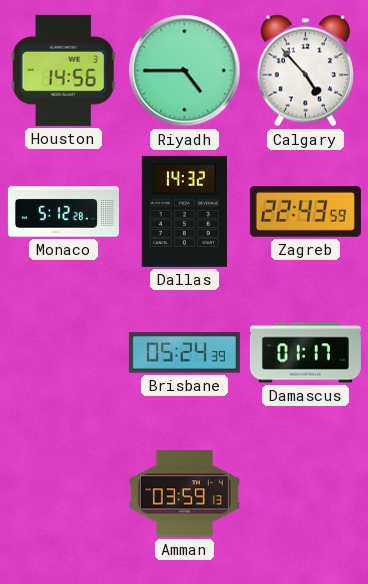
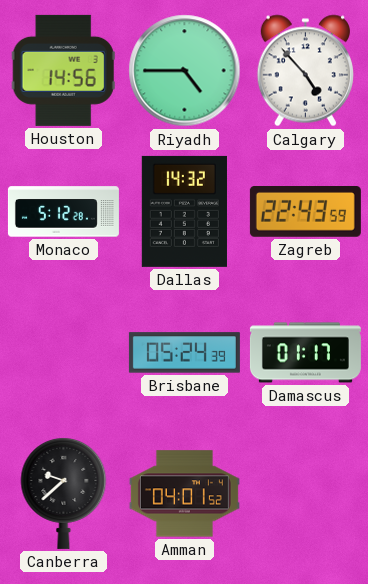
Canberra: none -> 9:38 (64, 494)
Amman: 03:59 -> 04:01 (184, 494)
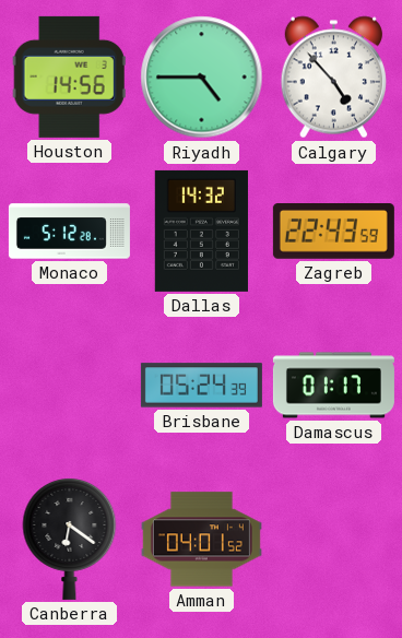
Canberra: 9:38 -> 6:21 (70, 540)
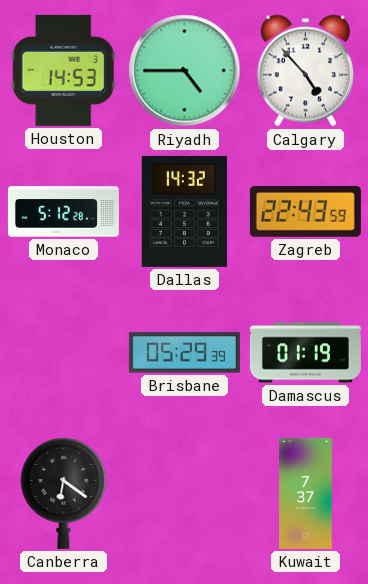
Houston: 14:56 -> 14:53 (63, 70)
Brisbane: 05:24 -> 05:29 (184, 353)
Damascus: 01:17 -> 01:19 (305, 353)
Amman: 04:01 -> none (201, 540)
Kuwait: none -> 7:37 (306, 493)
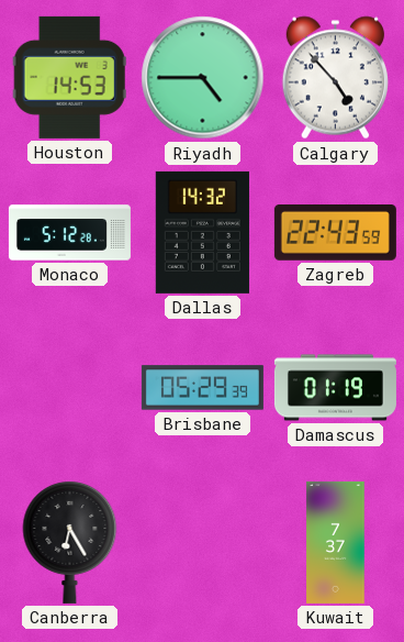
Canberra: 6:21 -> 6:25 (70, 543)
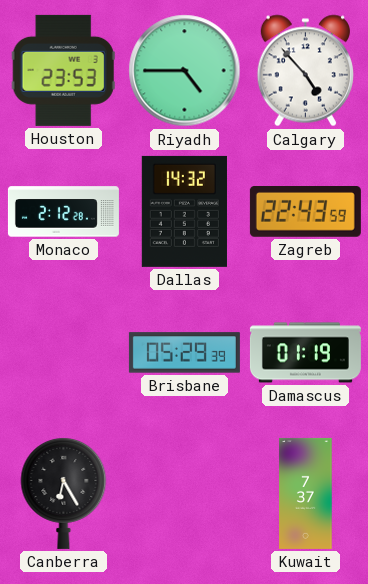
Houston: 14:53 -> 23:53 (63, 70)
Monaco: 5:12 -> 2:12 (63, 212)
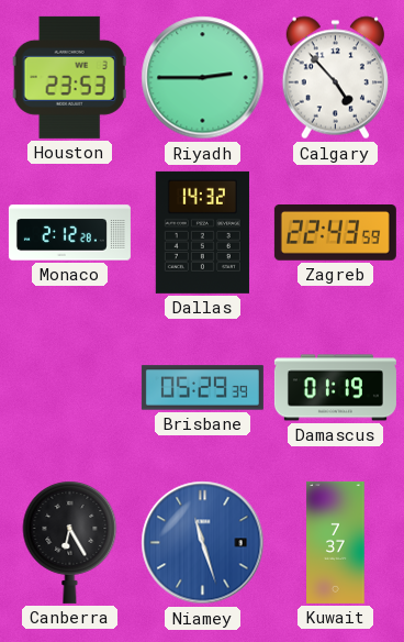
Riyadh: 4:45 -> 2:45 (203, 78)
Niamey: none -> 11:27 (203, 543)
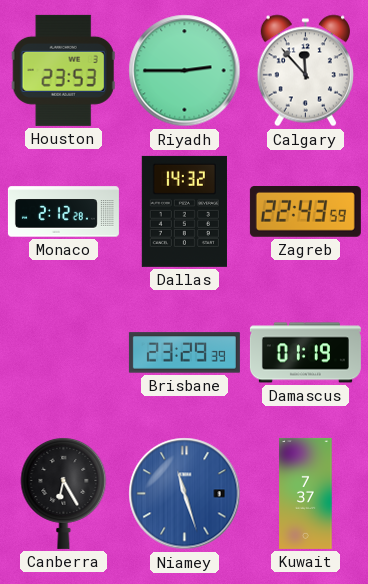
Calgary: 4:53 -> 11:53 (305, 71)
Brisbane: 05:29 -> 23:29 (184, 353)
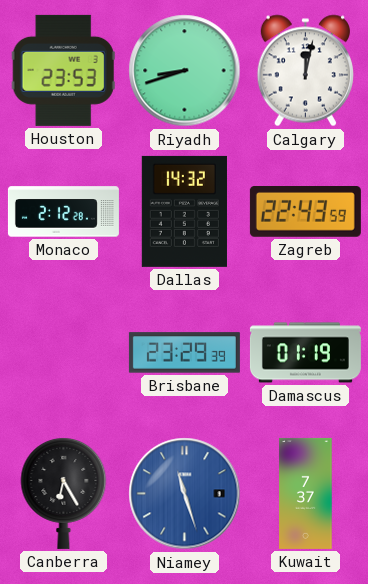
Riyadh: 2:45 -> 8:42 (185, 71)
Calgary: 11:53 -> 12:02 (305, 71)
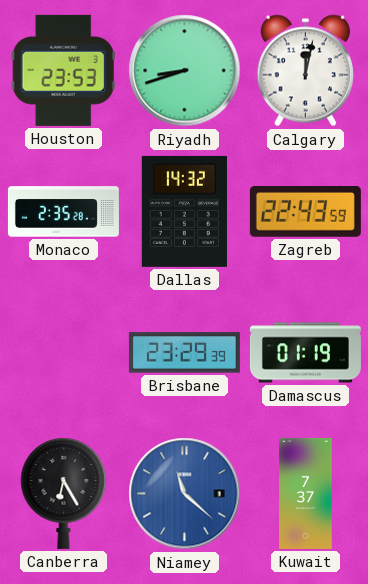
Monaco: 2:12 -> 2:35 (63, 212)
Niamey: 11:27 -> 11:22 (185, 494)
